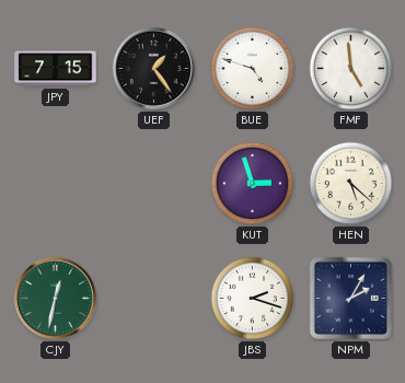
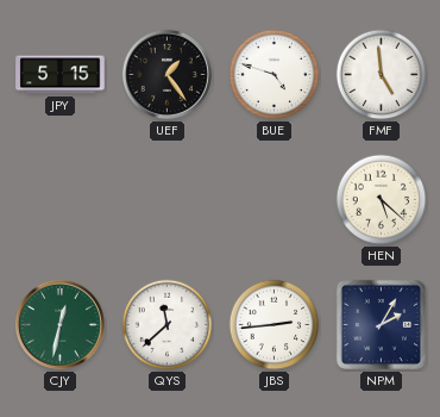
JPY: 7:15 -> 5:15 (61, 75)
KUT: 2:57 -> none (253, 184)
QYS: none -> 11:38 (168, 325)
JBS: 2:18 -> 2:44 (275, 325)
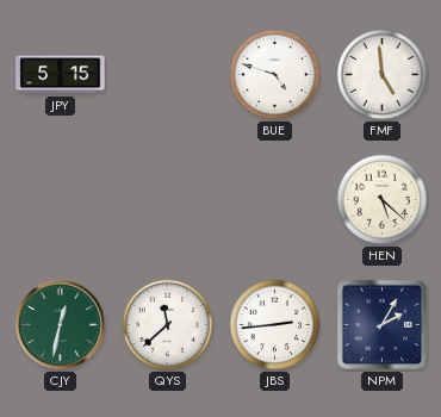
UEF: 1:24 -> none (166, 74)
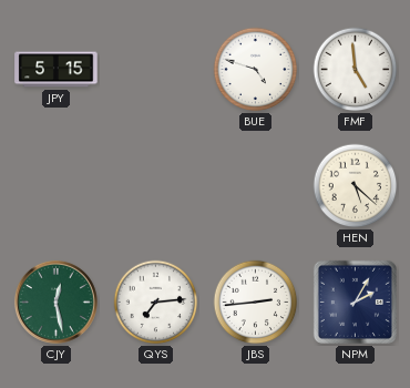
CJY: 12:32 -> 12:28 (55, 302)
QYS: 11:38 -> 7:14 (156, 303)
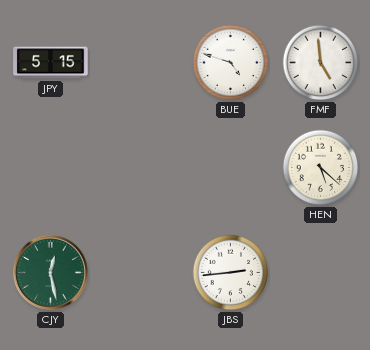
QYS: 7:14 -> none (156, 303)
NPM: 2:05 -> none (355, 302)
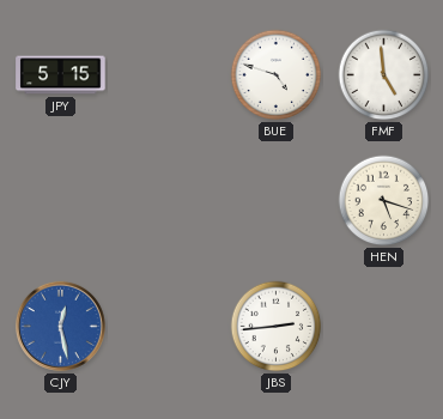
HEN: 5:22 -> 5:18 (384, 201)
CJY dial: green -> blue (60, 326)
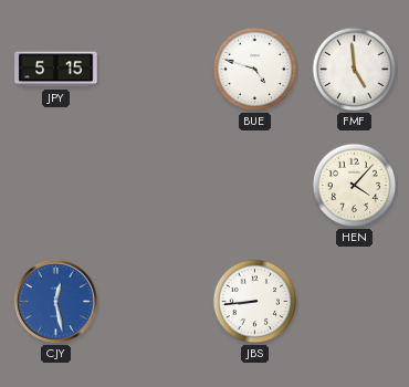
HEN: 5:18 -> 4:07 (355, 186)
JBS: 2:44 -> 8:44 (255, 302)
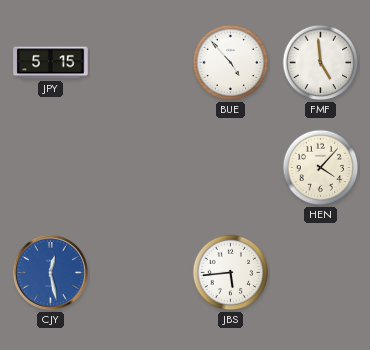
BUE: 4:48 -> 4:53 (231, 63)
JBS: 8:44 -> 5:44 (231, 273)
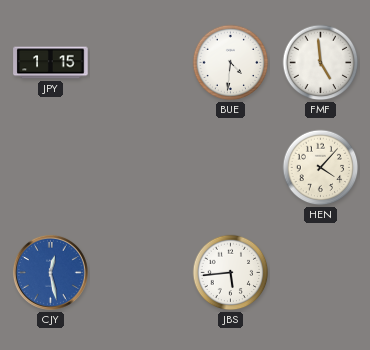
JPY: 5:15 -> 1:15 (51, 63)
BUE: 4:53 -> 4:31 (231, 63)
